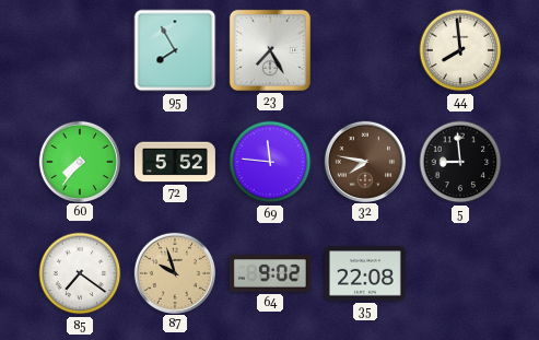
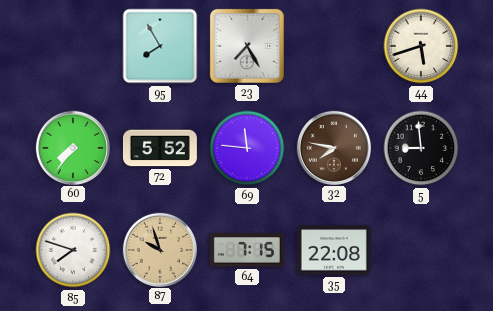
44: 7:59 -> 5:42 (421, 46)
85: 7:21 -> 7:48 (73, 250)
64: 9:02 -> 7:15 (247, 250)
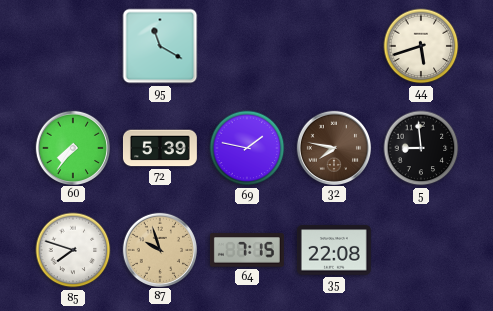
95: 7:55 -> 11:20 (160, 46)
23: 7:25 -> none (247, 46)
72: 5:52 -> 5:39 (160, 148)
69: 11:46 -> 1:47 (247, 148)
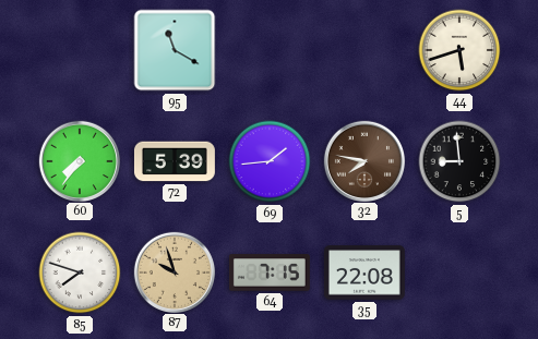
69: 1:47 -> 1:44 (270, 161)
